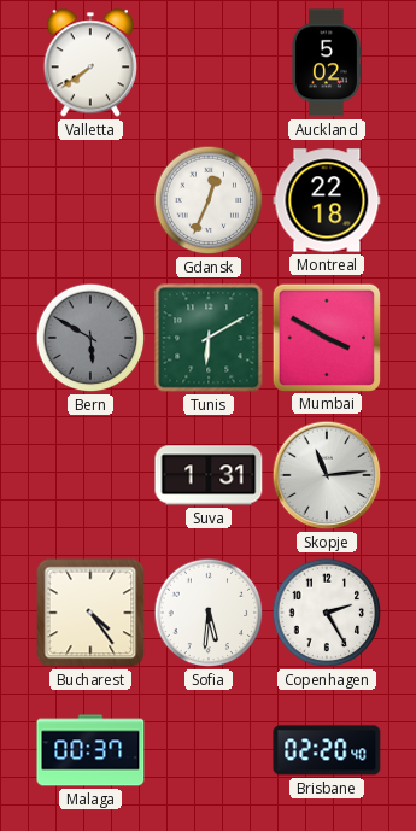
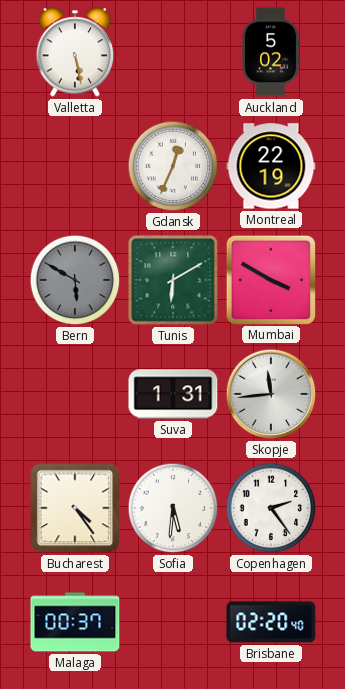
Valletta: 7:39 -> 5:28 (74, 52)
Montreal: 22:18 -> 22:19 (271, 166)
Skopje: 11:14 -> 11:44 (271, 394)
Copenhagen: 2:25 -> 2:24 (271, 508)
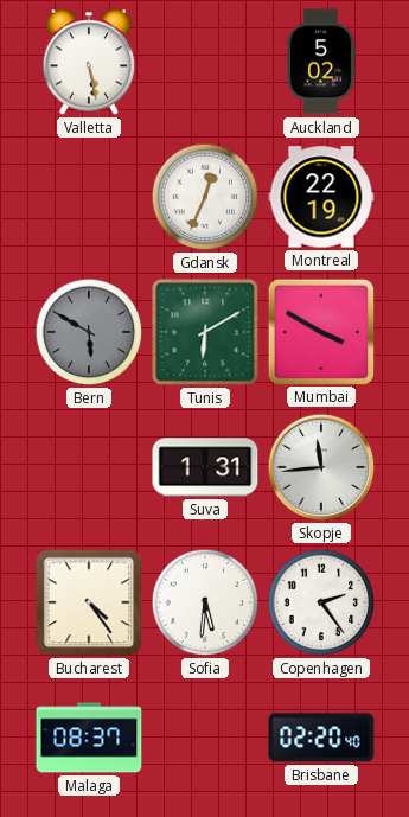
Malaga: 00:37 -> 08:37 (89, 738)
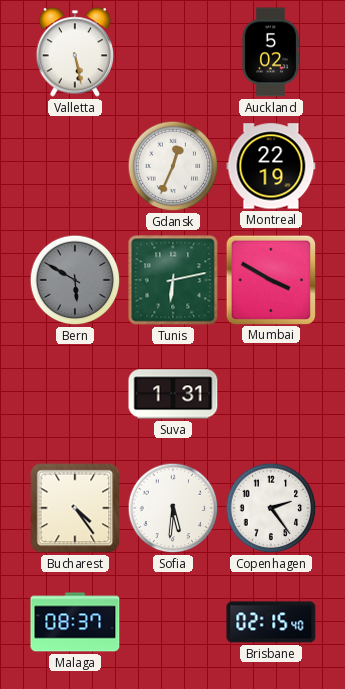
Tunis: 6:10 -> 6:13 (173, 280)
Skopje: 11:44 -> none (321, 467)
Brisbane: 02:20 -> 02:15 (271, 622)
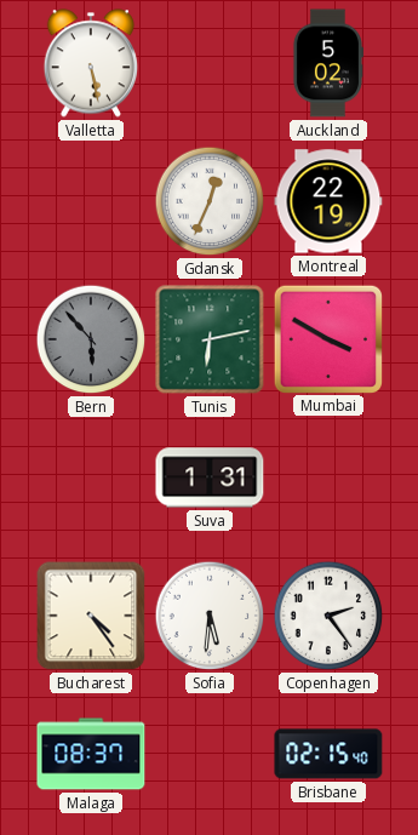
Bern: 5:50 -> 5:53 (91, 339)
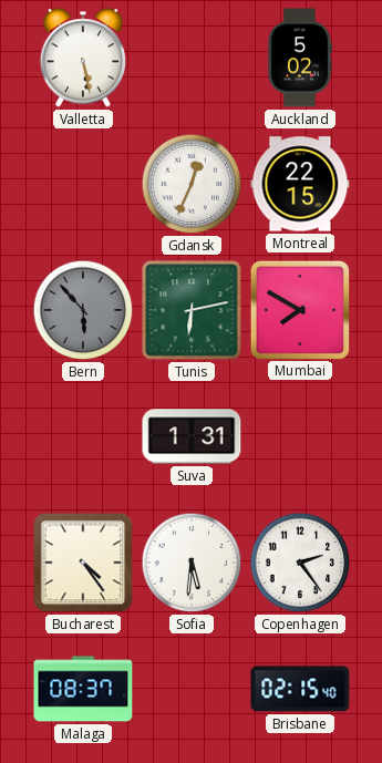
Montreal: 22:19 -> 22:15 (300, 184)
Mumbai: 3:50 -> 7:50 (299, 309)
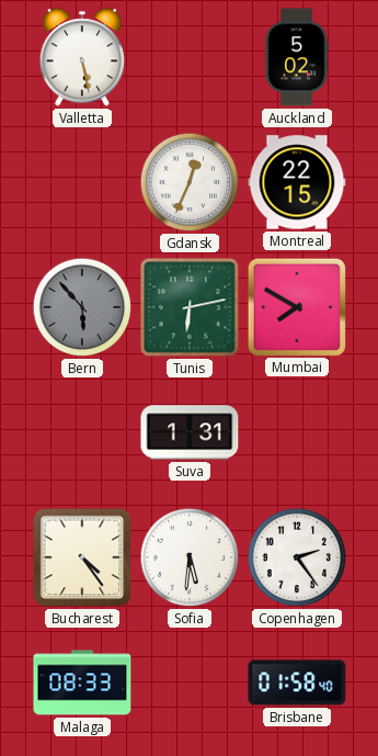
Malaga: 08:37 -> 08:33 (82, 682)
Brisbane: 02:15 -> 01:58 (297, 682)
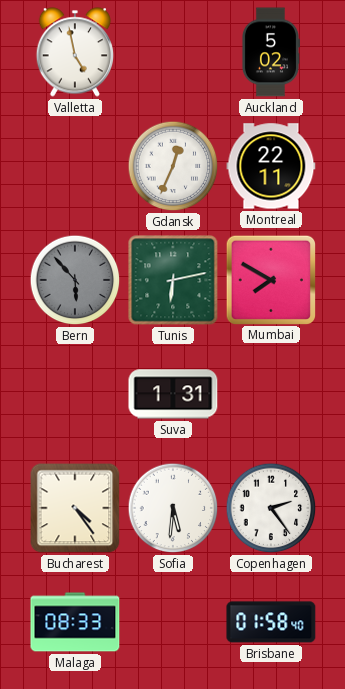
Valletta: 5:28 -> 4:58 (74, 52)
Montreal: 22:15 -> 22:11 (271, 166)
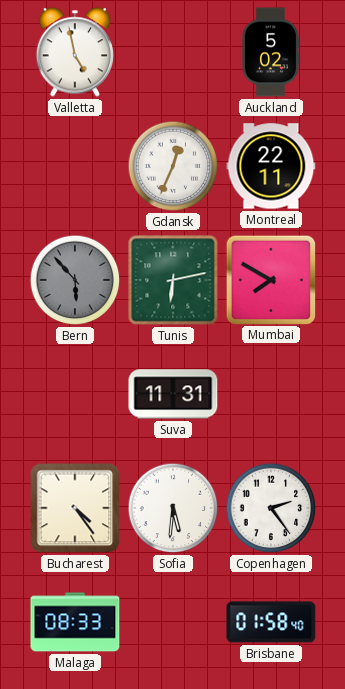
Suva: 1:31 -> 11:31 (173, 394)
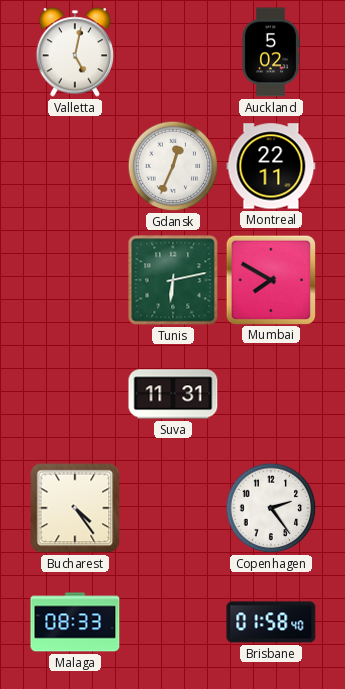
Valletta: 4:58 -> 5:02 (74, 52)
Bern: 5:53 -> none (75, 280)
Sofia: 5:31 -> none (173, 508)
